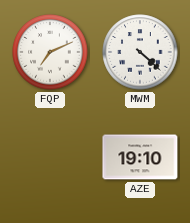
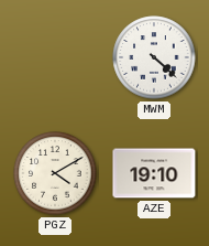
FQP: 7:11 -> none (50, 52)
PGZ: none -> 4:10 (55, 173)
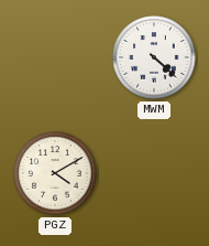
AZE: 19:10 -> none (154, 173)
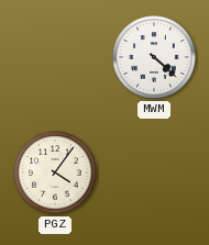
PGZ: 4:10 -> 4:06 (55, 172)
